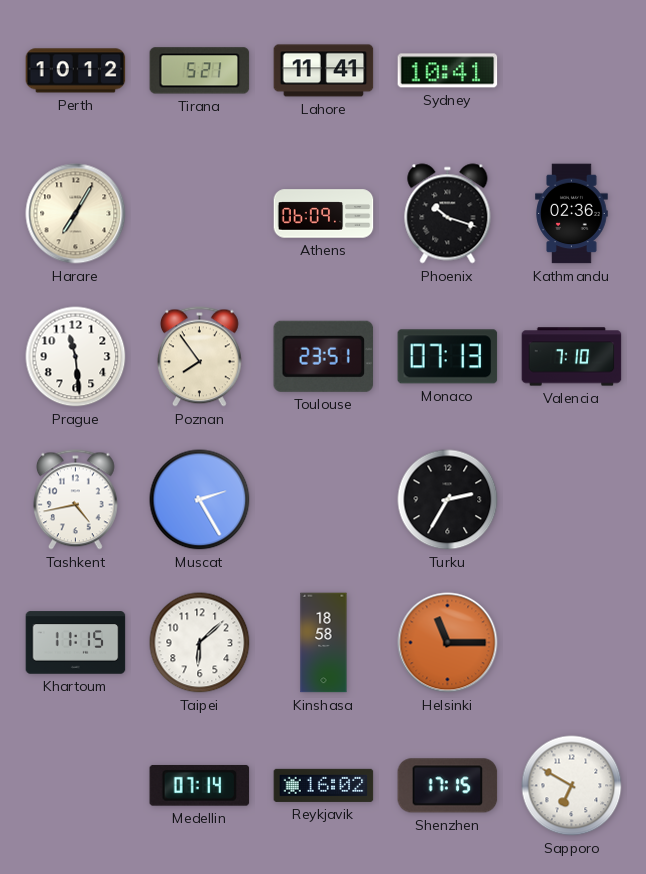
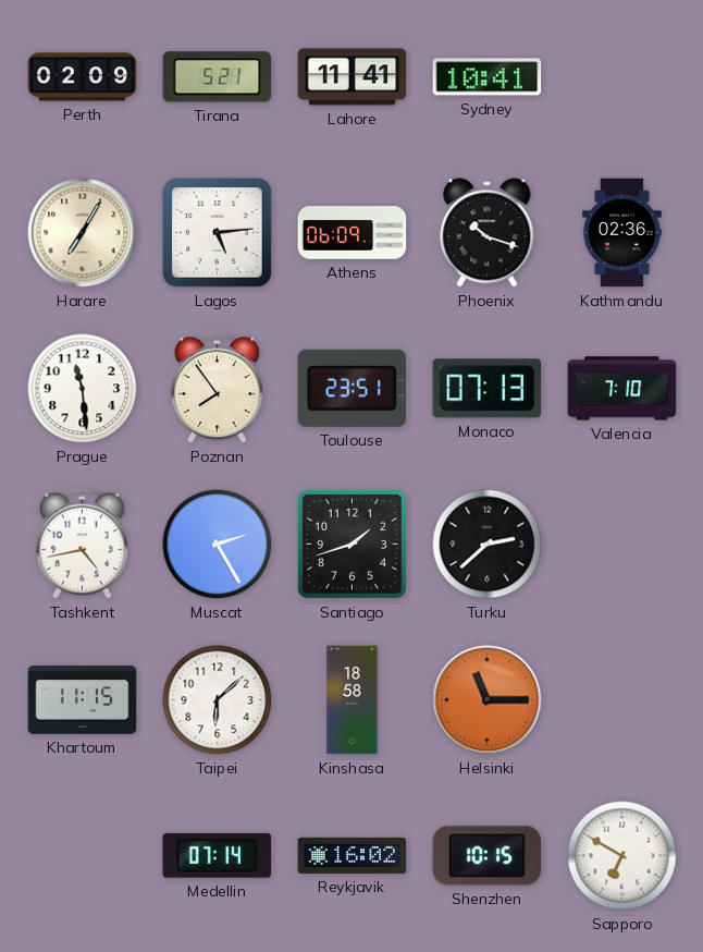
Perth: 10:12 -> 02:09 (83, 77)
Lagos: none -> 5:14 (218, 233)
Santiago: none -> 1:42 (353, 545)
Turku: 2:35 -> 2:38 (488, 545)
Shenzhen: 17:15 -> 10:15 (488, 856)
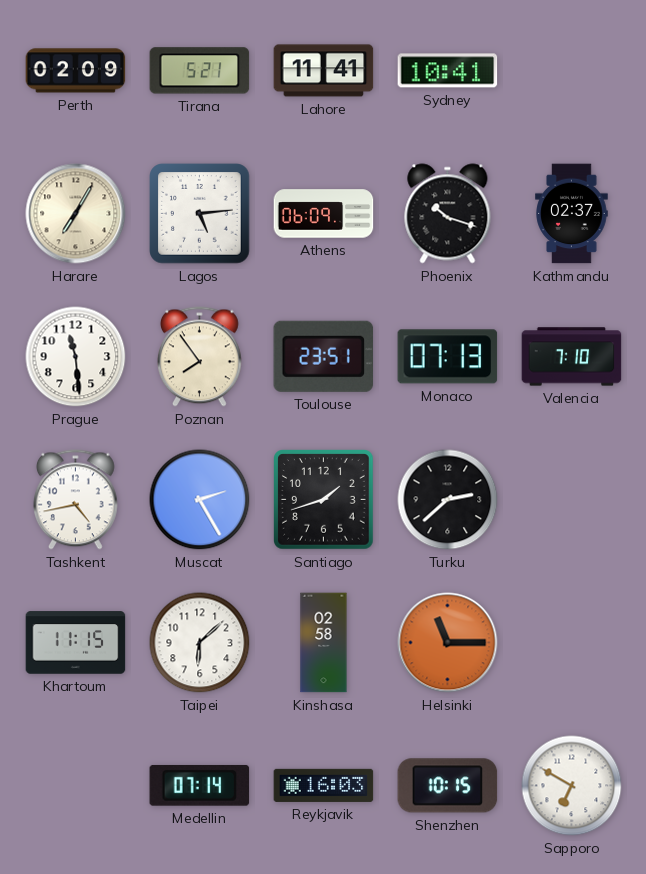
Kathmandu: 02:36 -> 02:37 (572, 214)
Kinshasa: 18:58 -> 02:58 (324, 643)
Reykjavik: 16:02 -> 16:03 (324, 785)
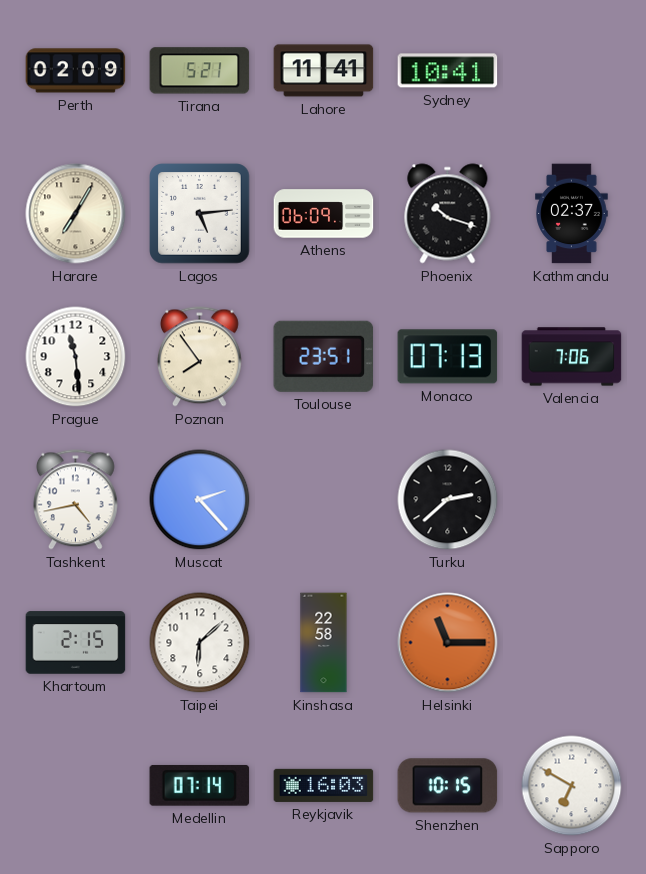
Valencia: 7:10 -> 7:06 (572, 357)
Muscat: 2:25 -> 2:23 (200, 500)
Santiago: 1:42 -> none (324, 500)
Khartoum: 11:15 -> 2:15 (76, 643)
Kinshasa: 02:58 -> 22:58 (324, 643)
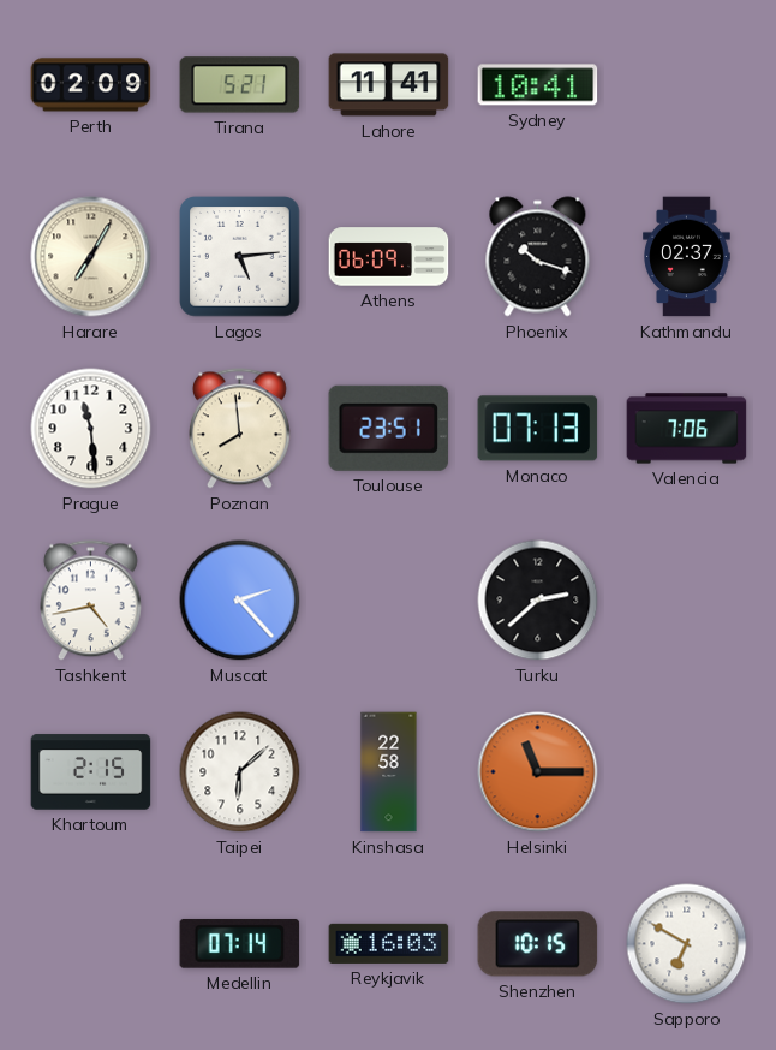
Poznan: 7:54 -> 7:59 (240, 429)
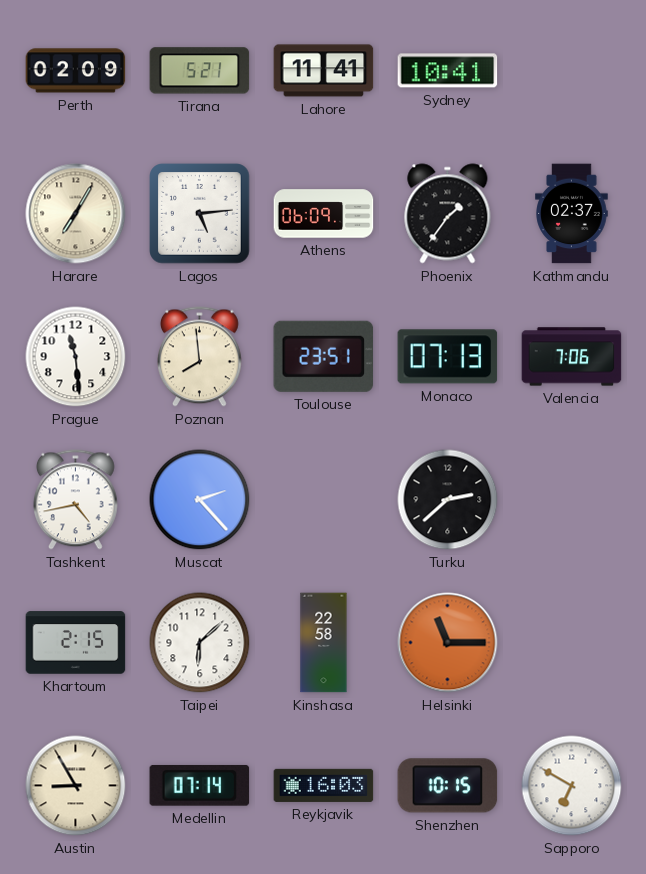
Phoenix: 10:18 -> 1:36 (448, 214)
Austin: none -> 8:55 (76, 786)
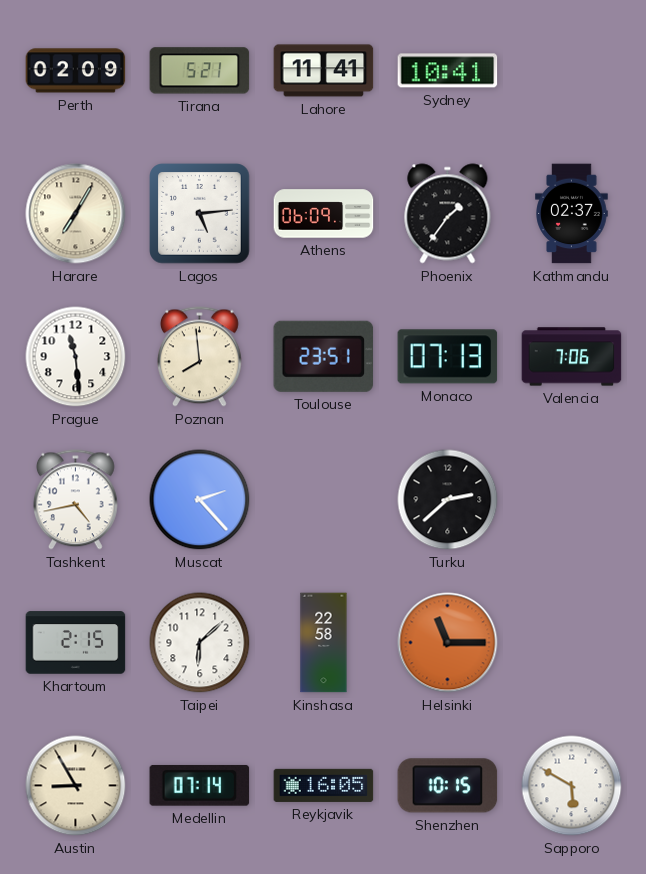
Reykjavik: 16:03 -> 16:05 (324, 785)
Sapporo: 6:50 -> 5:50 (572, 786)
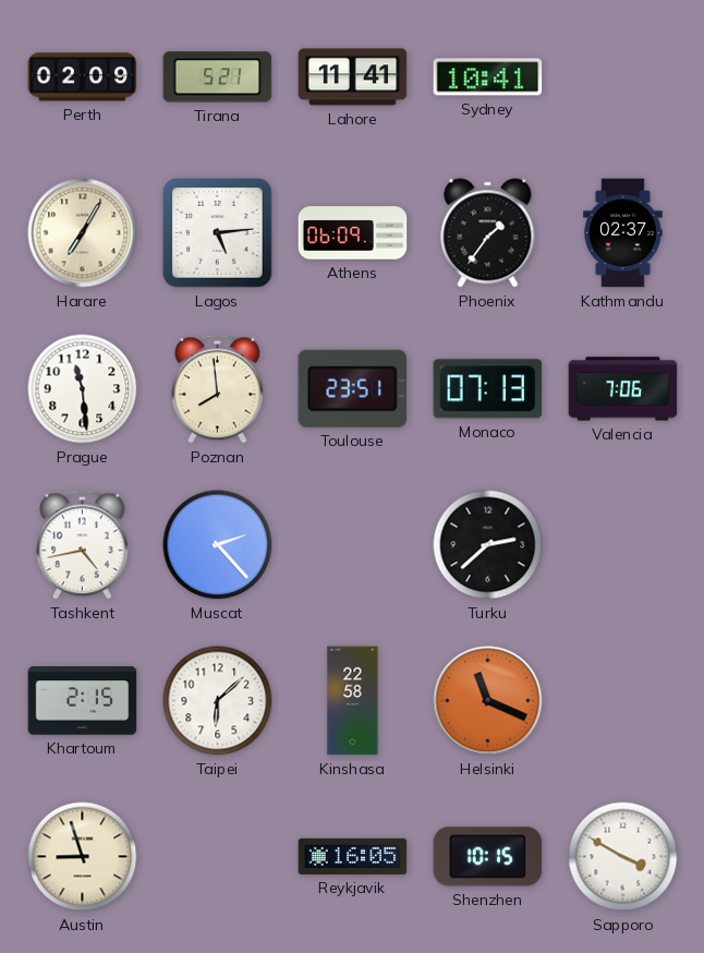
Helsinki: 11:15 -> 11:19 (488, 701)
Austin: 8:55 -> 8:57 (83, 857)
Medellin: 07:14 -> none (200, 785)
Sapporo: 5:50 -> 3:50 (623, 857)
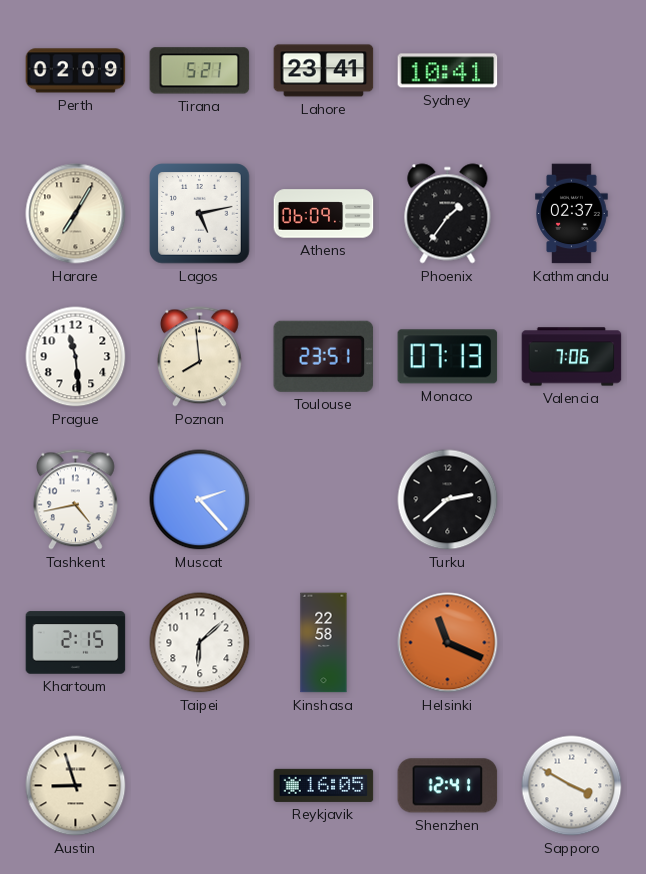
Lahore: 11:41 -> 23:41 (324, 71)
Lagos: 5:14 -> 5:13 (200, 214)
Shenzhen: 10:15 -> 12:41 (448, 786)
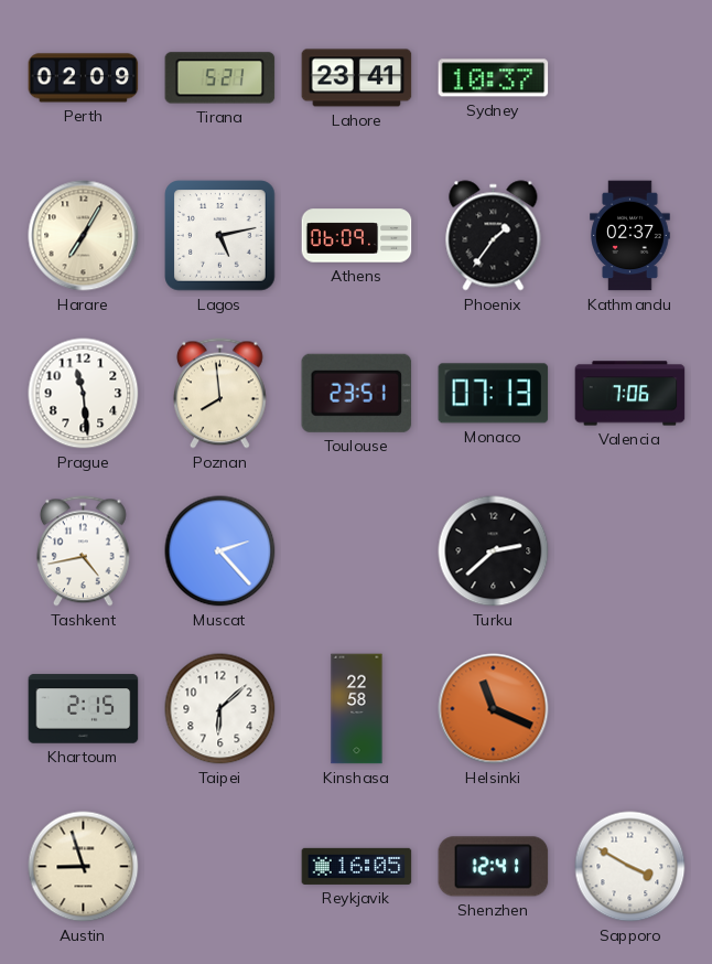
Sydney: 10:41 -> 10:37 (494, 78)
